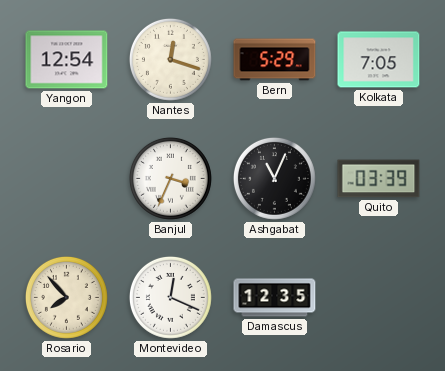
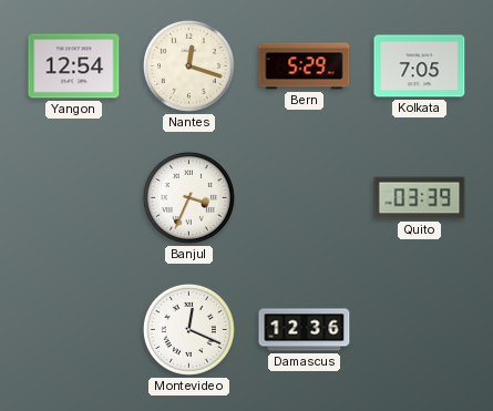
Ashgabat: 11:04 -> none (274, 178)
Rosario: 7:53 -> none (66, 297)
Damascus: 12:35 -> 12:36 (305, 330)
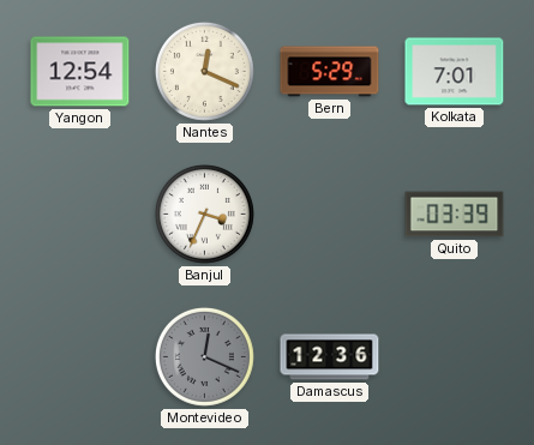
Nantes: 12:18 -> 12:19 (204, 71)
Kolkata: 7:05 -> 7:01 (455, 72)
Montevideo dial: white -> grey (204, 356)
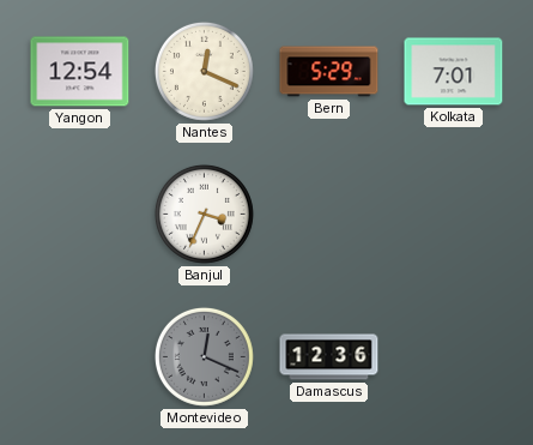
Quito: 03:39 -> none (455, 215)
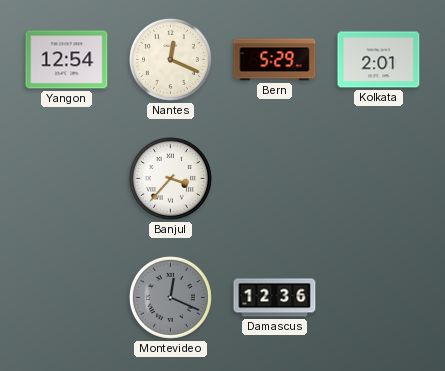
Kolkata: 7:01 -> 2:01 (379, 60)
Banjul: 3:34 -> 3:37 (170, 178)
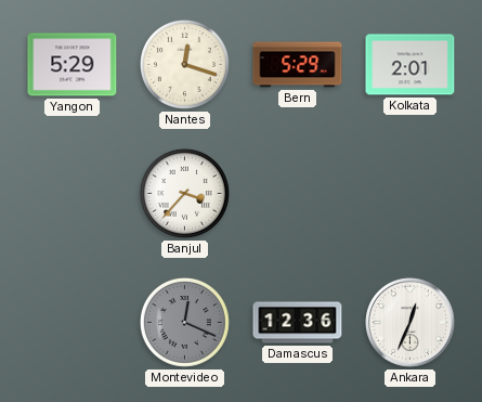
Yangon: 12:54 -> 5:29 (73, 65)
Nantes: 12:19 -> 12:18 (184, 64)
Ankara: none -> 12:34 (411, 323)
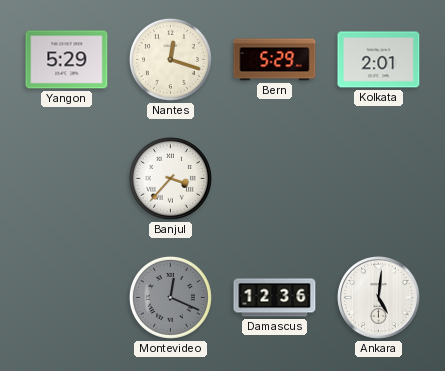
Ankara: 12:34 -> 5:01 (379, 298)
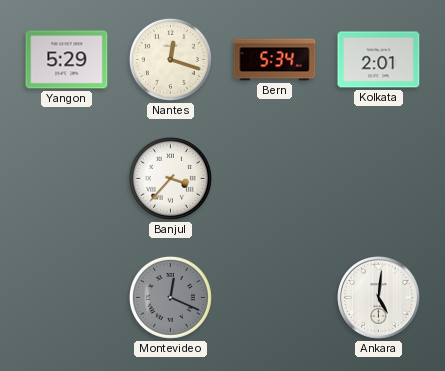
Bern: 5:29 -> 5:34 (275, 60)
Damascus: 12:36 -> none (275, 298)
